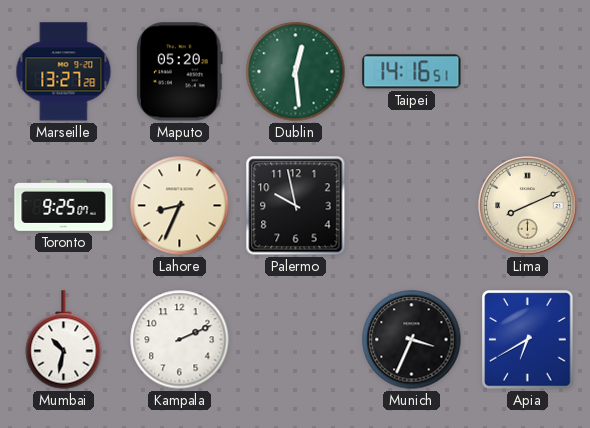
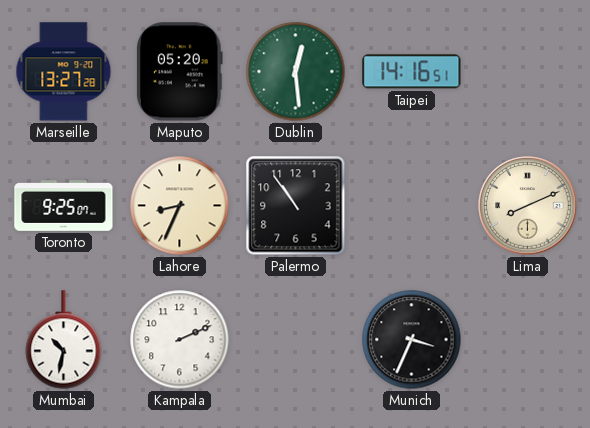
Palermo: 9:58 -> 10:54 (296, 206)
Apia: 6:40 -> none (528, 340)
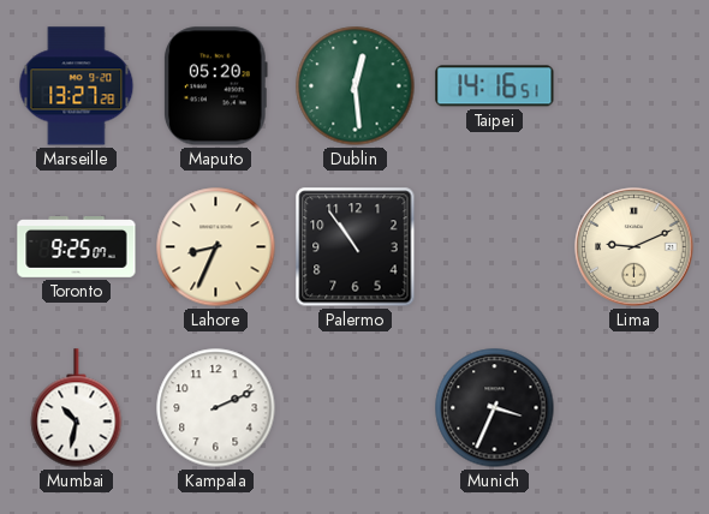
Lima: 8:11 -> 9:11 (634, 247)
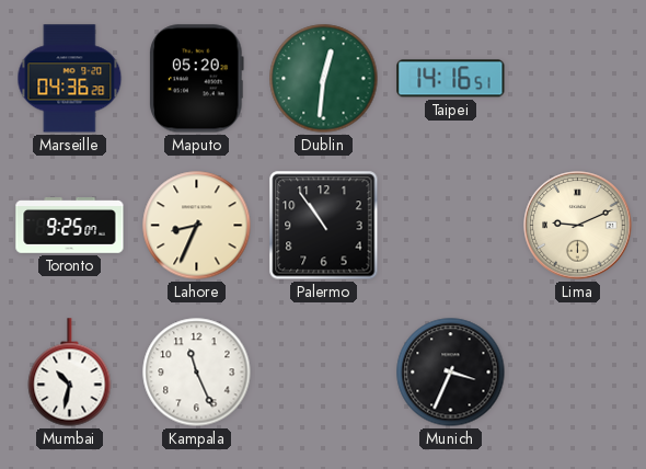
Marseille: 13:27 -> 04:36 (70, 79)
Dublin: 12:29 -> 12:31 (324, 79)
Kampala: 2:11 -> 11:26 (197, 373)
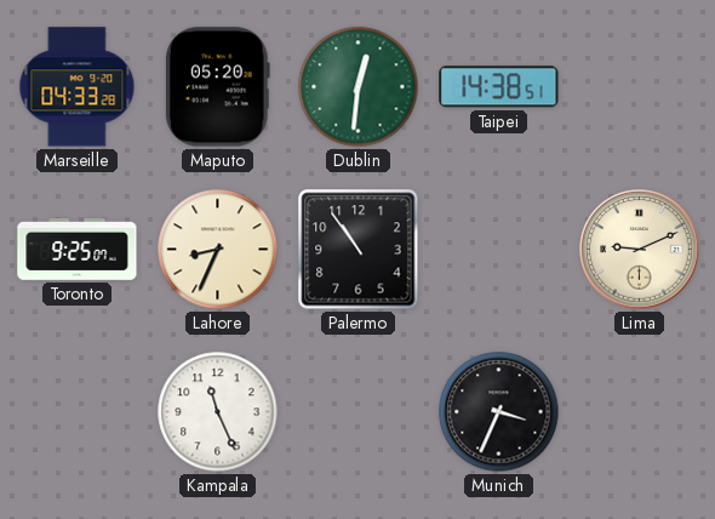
Marseille: 04:36 -> 04:33 (78, 87)
Taipei: 14:16 -> 14:38 (499, 87)
Mumbai: 10:32 -> none (70, 373)
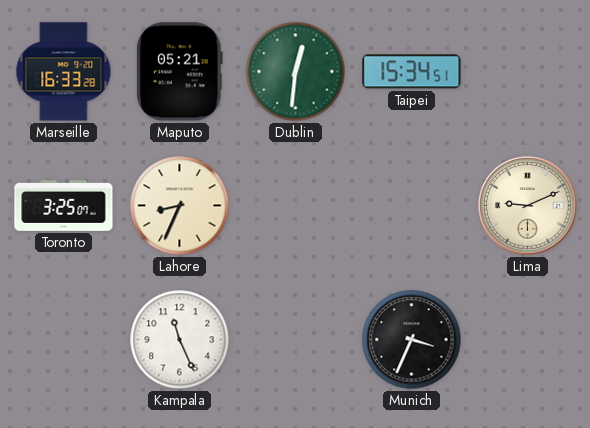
Marseille: 04:33 -> 16:33 (64, 72)
Maputo: 05:20 -> 05:21 (179, 72)
Taipei: 14:38 -> 15:34 (412, 72)
Toronto: 9:25 -> 3:25 (64, 206)
Palermo: 10:54 -> none (359, 250)
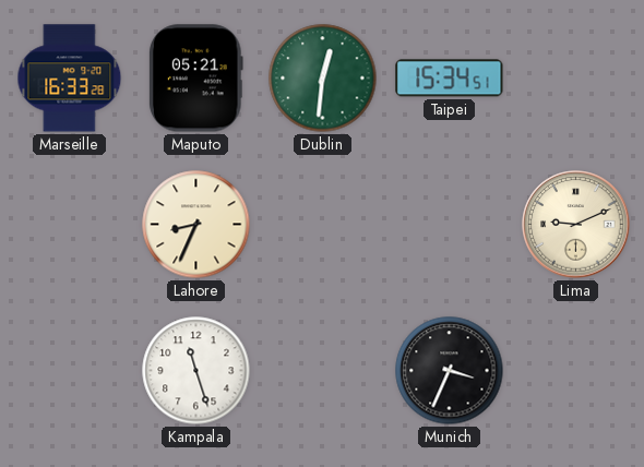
Toronto: 3:25 -> none (64, 206)
Kampala: 11:26 -> 11:27 (196, 371)
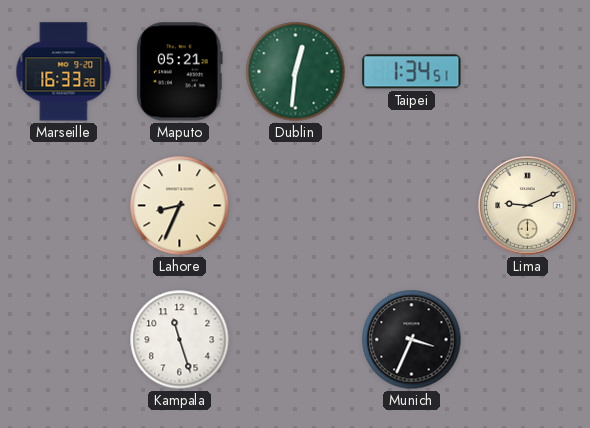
Taipei: 15:34 -> 1:34 (412, 72)
